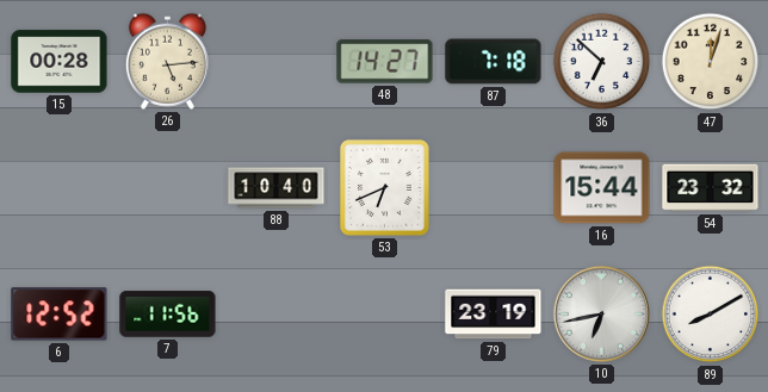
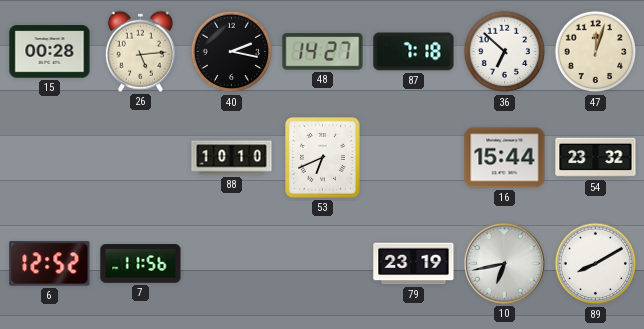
40: none -> 2:17 (232, 52)
88: 10:40 -> 10:10 (232, 158)
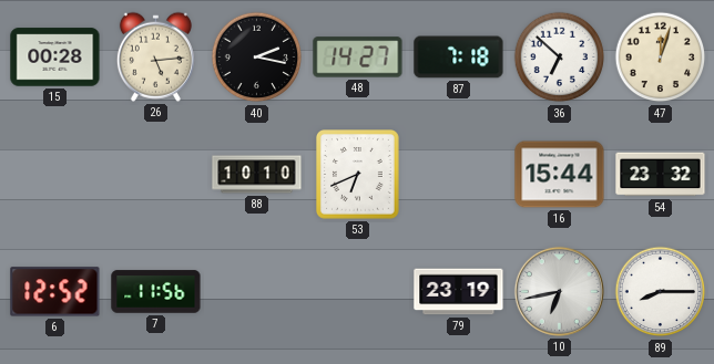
89: 8:10 -> 8:15 (661, 292)
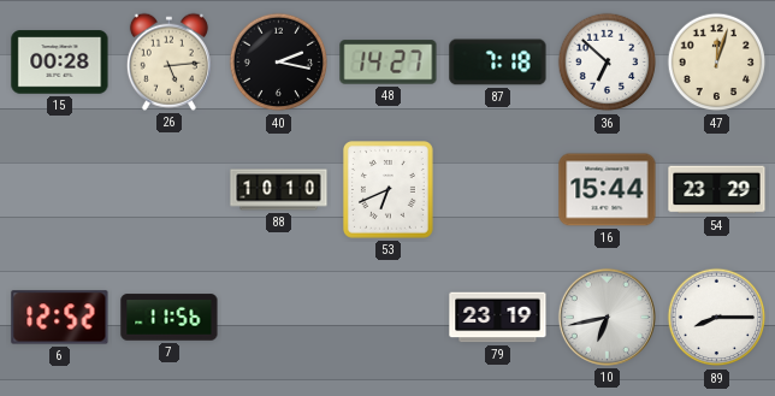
54: 23:32 -> 23:29 (717, 190)
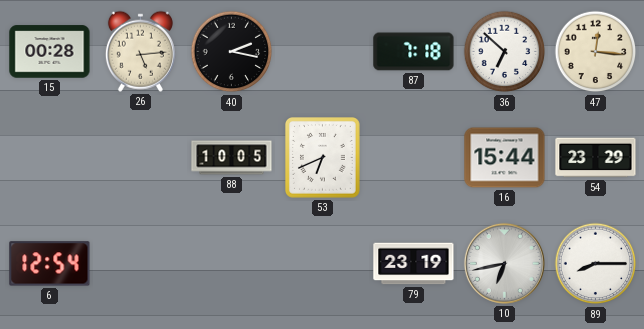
48: 14:27 -> none (389, 63)
47: 12:03 -> 12:16 (596, 52)
88: 10:10 -> 10:05 (232, 158)
6: 12:52 -> 12:54 (50, 264)
7: 11:56 -> none (170, 318)
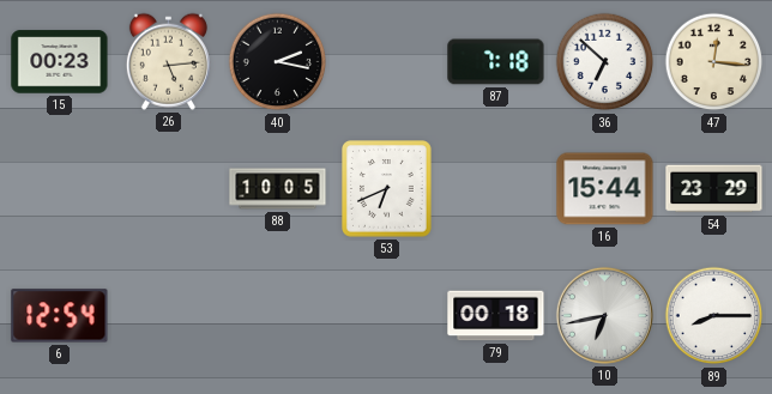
15: 00:28 -> 00:23 (60, 62)
79: 23:19 -> 00:18 (496, 316)
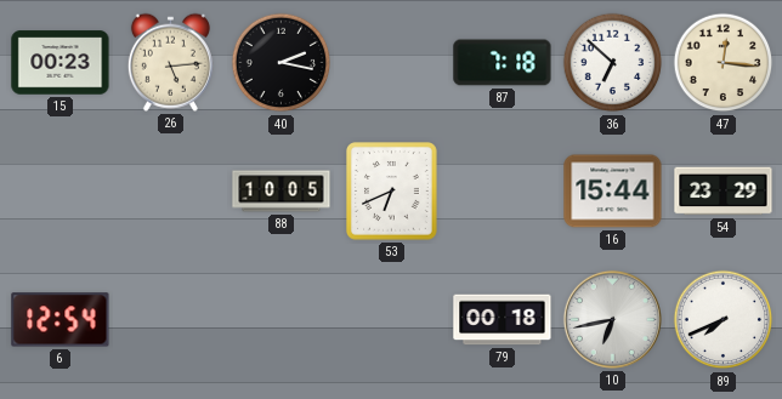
89: 8:15 -> 7:41 (724, 320)
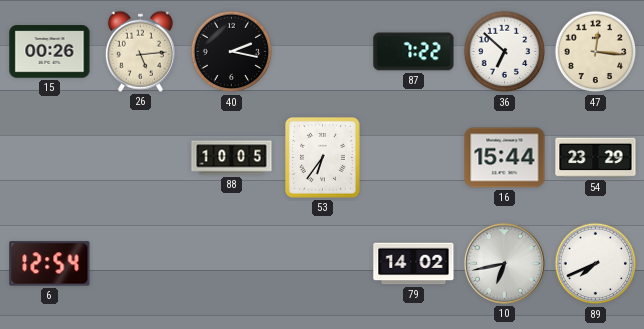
15: 00:23 -> 00:26 (50, 52)
87: 7:18 -> 7:22 (414, 52)
53: 6:41 -> 6:36 (323, 158)
79: 00:18 -> 14:02 (414, 264)
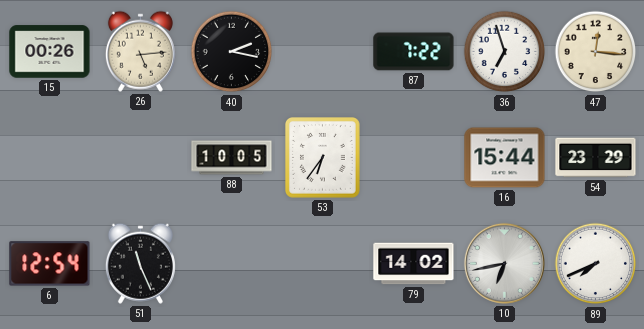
36: 6:52 -> 6:57 (505, 52)
51: none -> 11:26 (140, 263)
